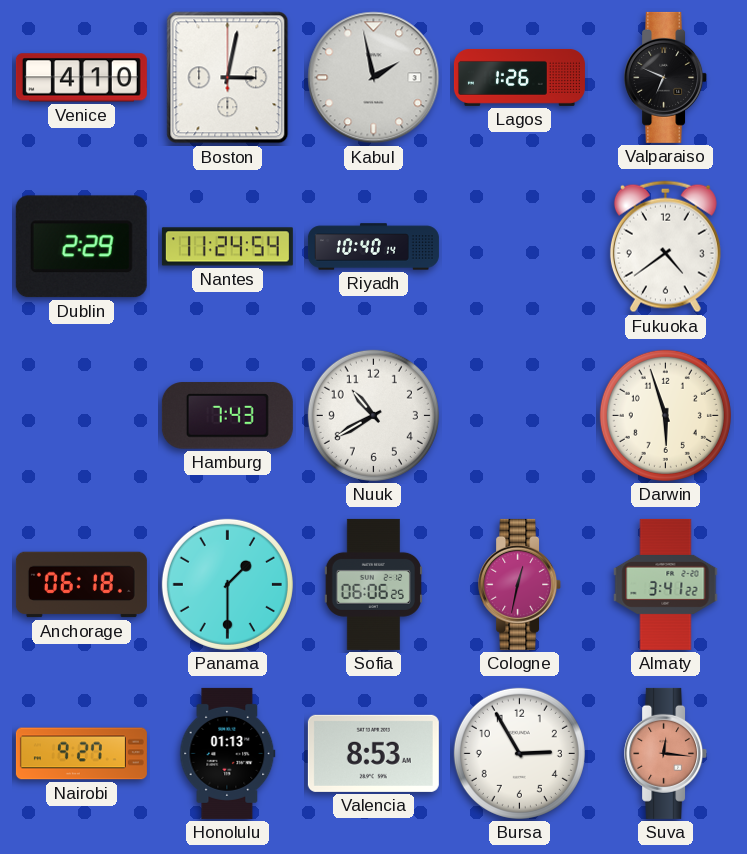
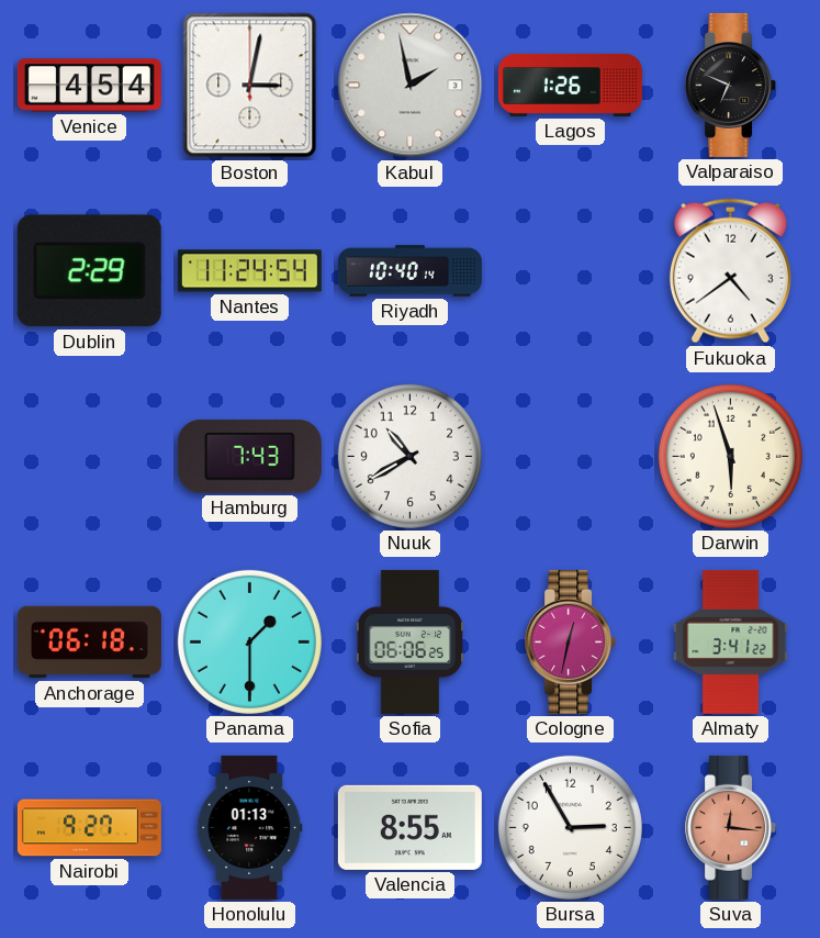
Venice: 4:10 -> 4:54 (89, 86)
Valencia: 8:53 -> 8:55 (409, 827)
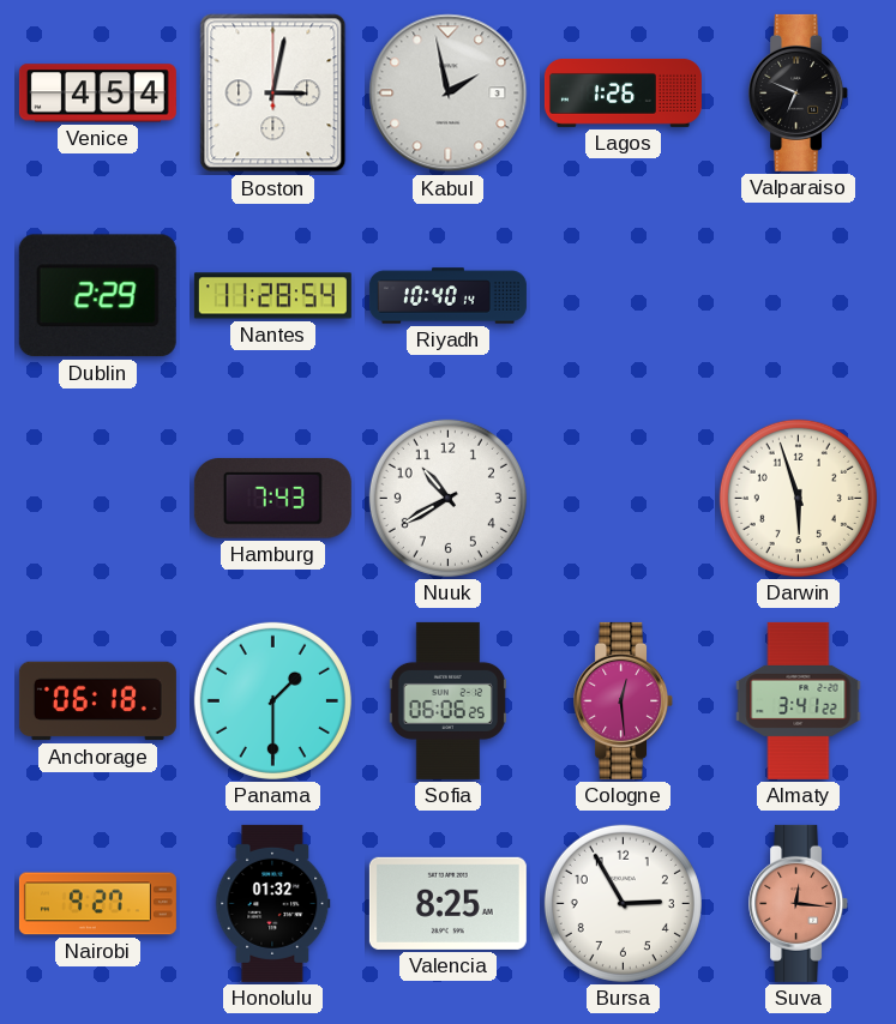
Nantes: 11:24 -> 11:28 (272, 296)
Fukuoka: 4:39 -> none (730, 271)
Cologne: 12:32 -> 12:29 (624, 700)
Honolulu: 01:13 -> 01:32 (273, 903)
Valencia: 8:55 -> 8:25 (447, 903)
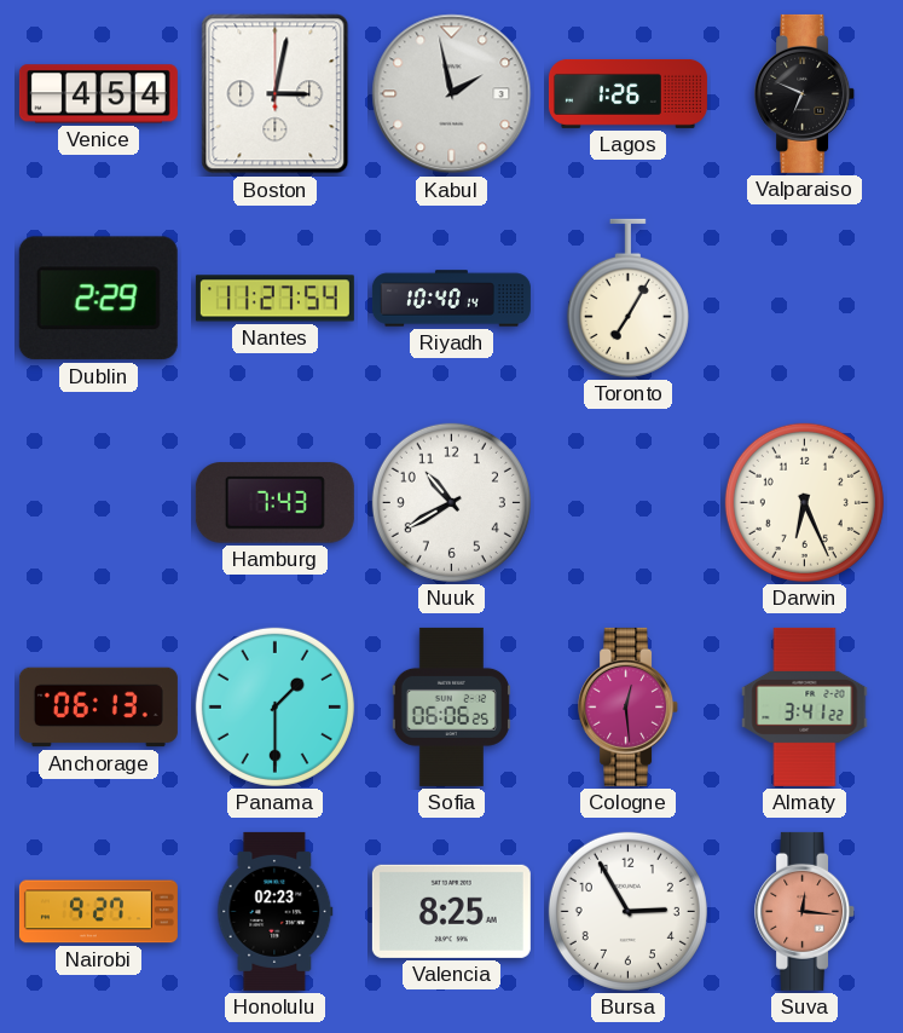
Nantes: 11:28 -> 11:27 (274, 299)
Toronto: none -> 7:05 (627, 298)
Darwin: 5:57 -> 6:26 (804, 502)
Anchorage: 06:18 -> 06:13 (98, 708)
Honolulu: 01:32 -> 02:23 (276, 911)
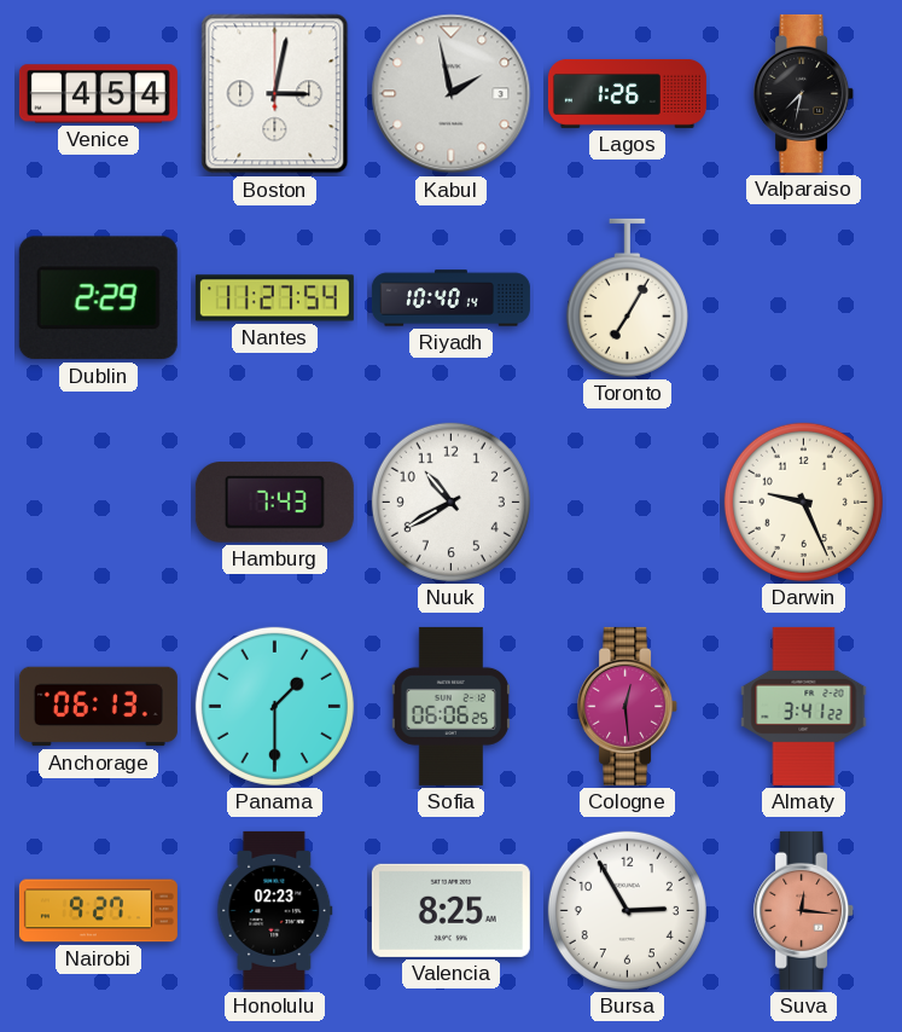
Valparaiso: 6:49 -> 7:32 (804, 93)
Darwin: 6:26 -> 9:26 (803, 501)
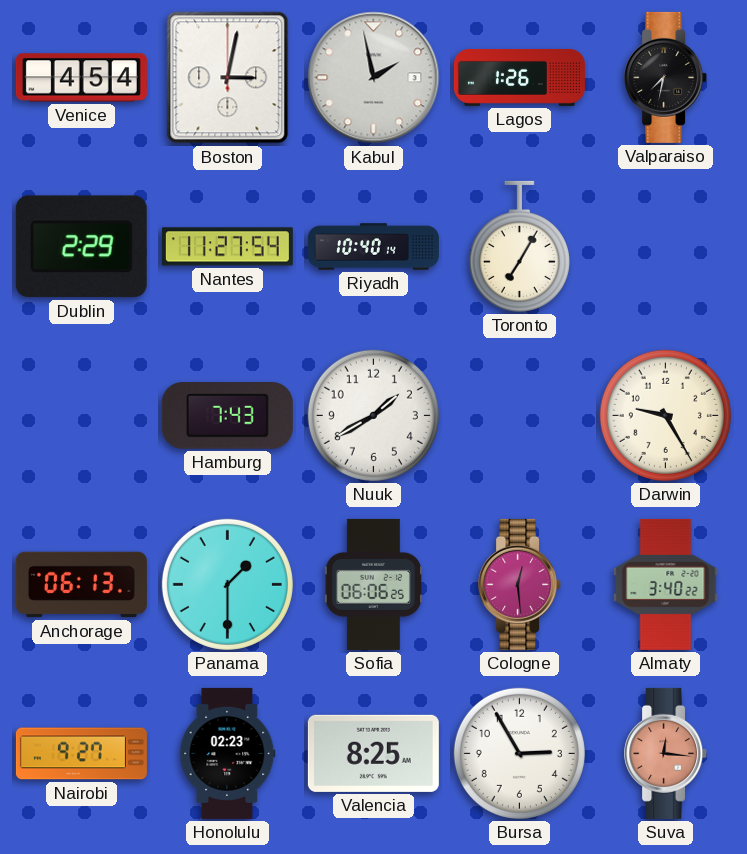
Nuuk: 10:40 -> 1:40 (373, 415)
Darwin: 9:26 -> 9:25 (665, 415)
Almaty: 3:41 -> 3:40 (666, 584)
